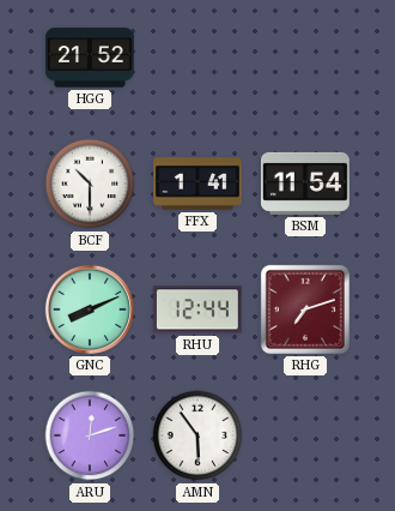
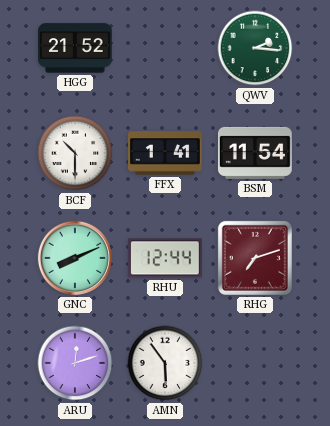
QWV: none -> 2:16 (255, 48)
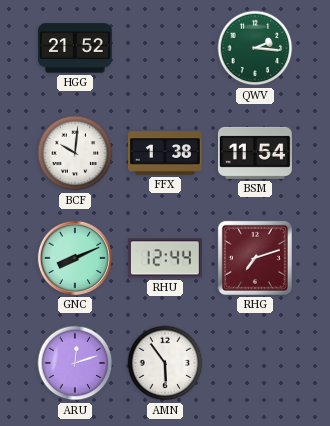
BCF: 10:30 -> 10:01 (75, 153)
FFX: 1:41 -> 1:38 (166, 153)
